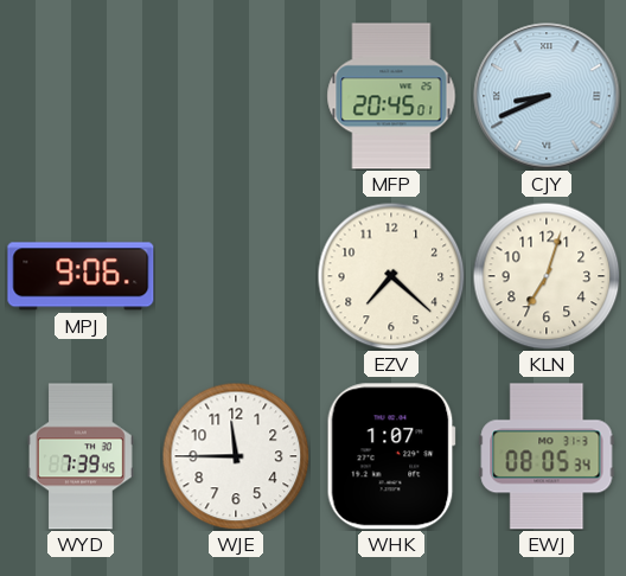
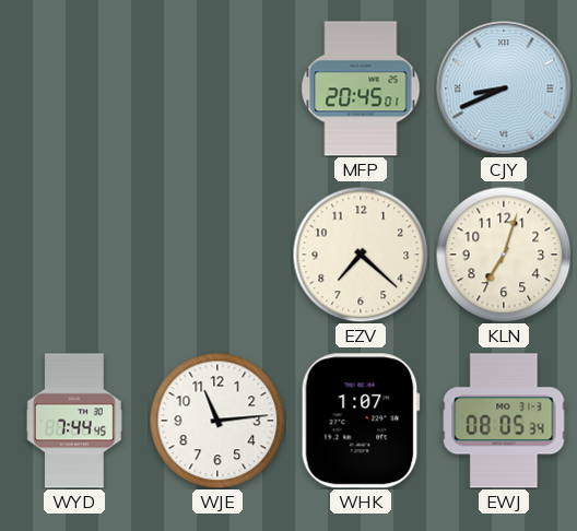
MPJ: 9:06 -> none (81, 276)
WYD: 7:39 -> 7:44 (74, 421)
WJE: 11:45 -> 11:14 (217, 421)
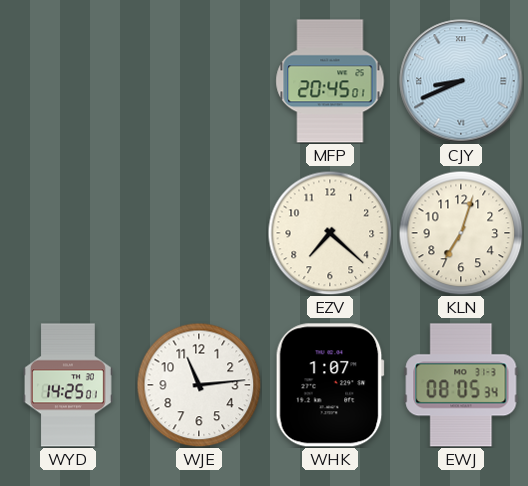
WYD: 7:44 -> 14:25 (68, 385)
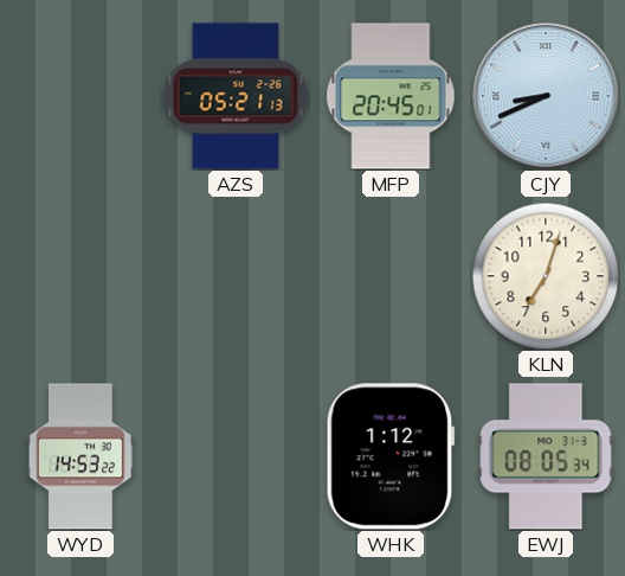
AZS: none -> 05:21 (236, 96)
EZV: 7:22 -> none (330, 233)
WYD: 14:25 -> 14:53 (80, 456)
WJE: 11:14 -> none (199, 385)
WHK: 1:07 -> 1:12 (391, 456)
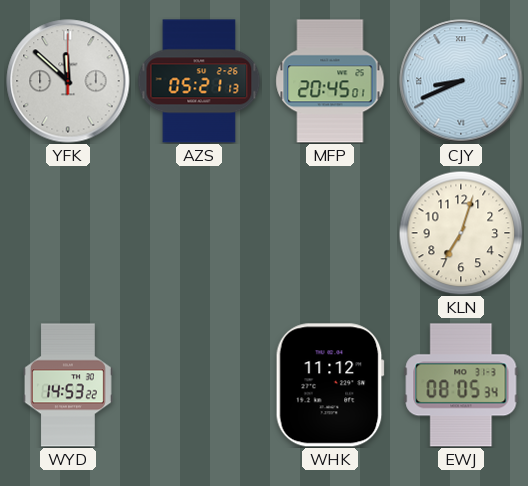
YFK: none -> 11:52 (68, 81)
WHK: 1:12 -> 11:12 (330, 385)
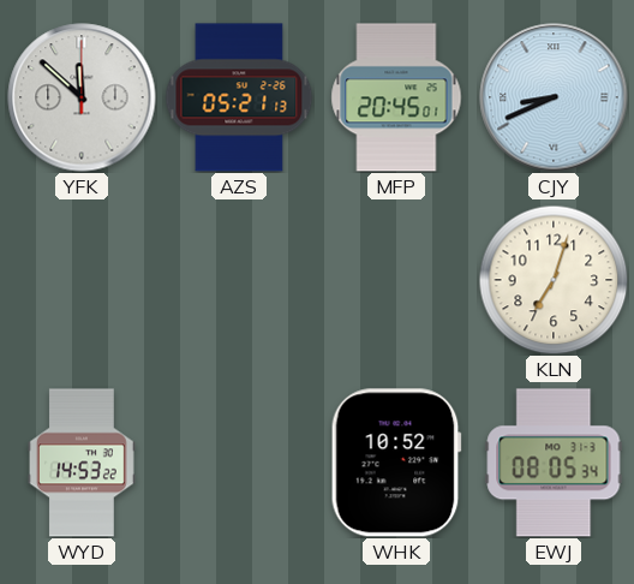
WHK: 11:12 -> 10:52 (396, 463)
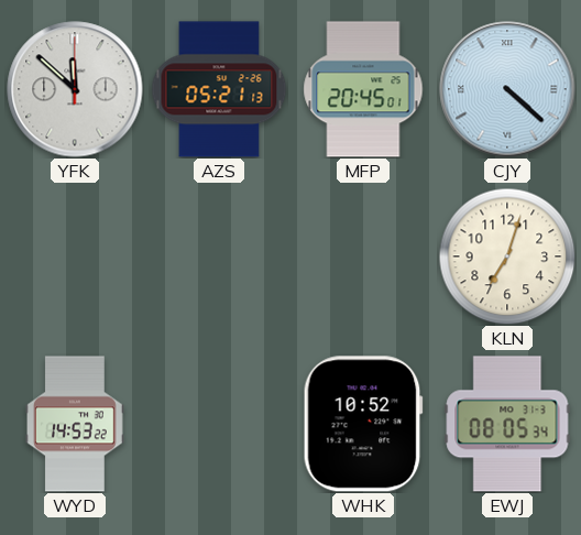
CJY: 8:41 -> 4:22 (507, 89)
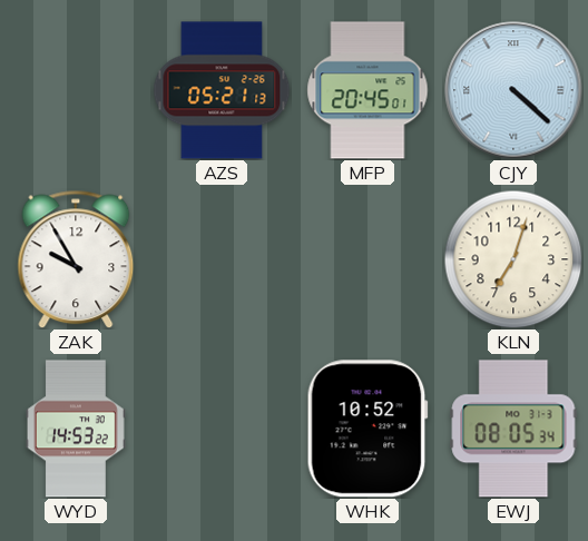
YFK: 11:52 -> none (75, 89)
ZAK: none -> 9:55 (76, 259)
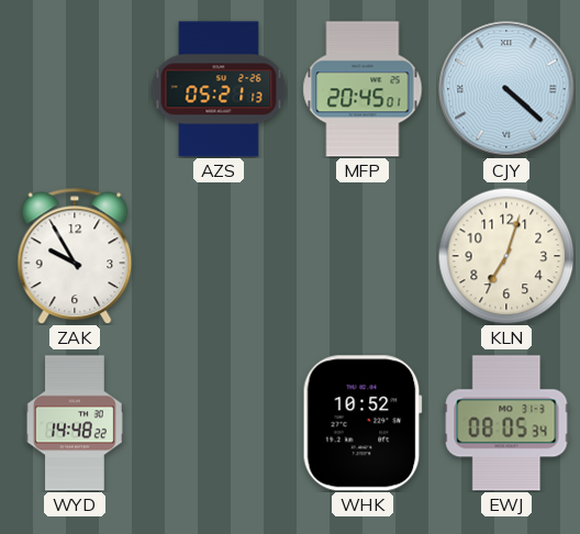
WYD: 14:53 -> 14:48 (75, 423)
